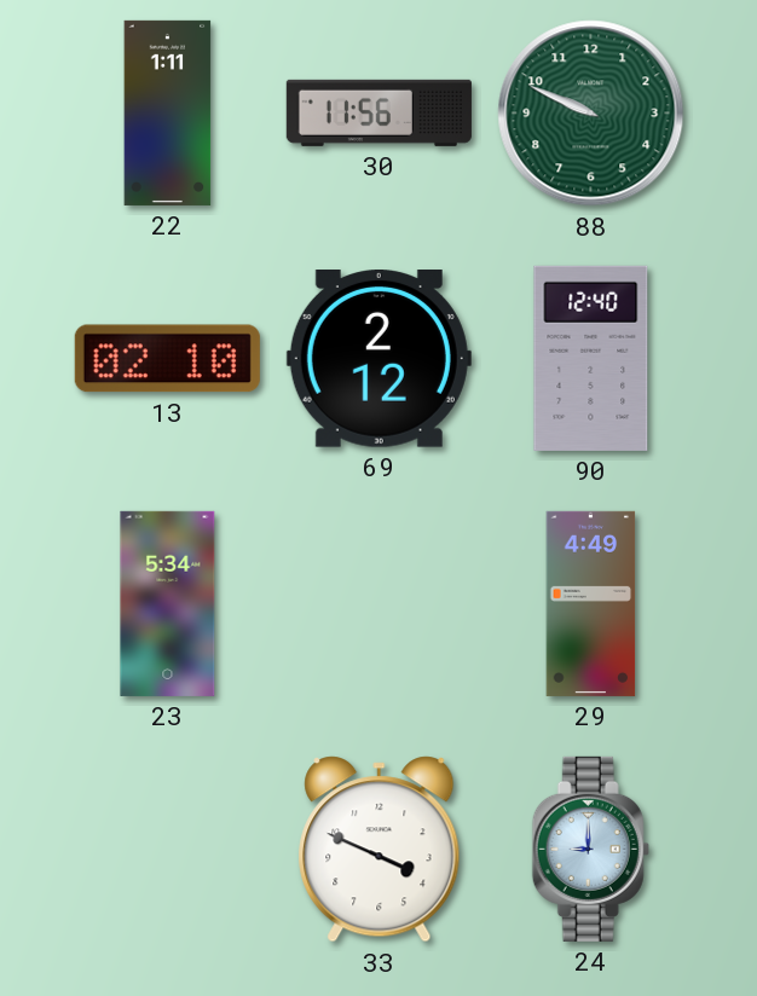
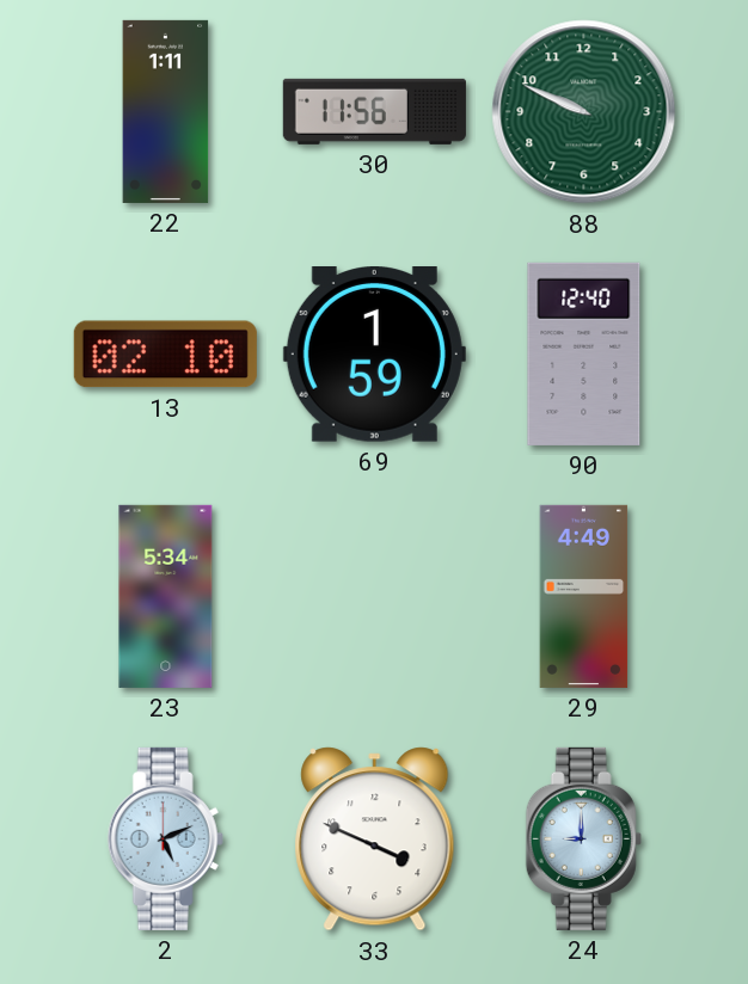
69: 2:12 -> 1:59 (374, 355)
2: none -> 5:11 (165, 838)
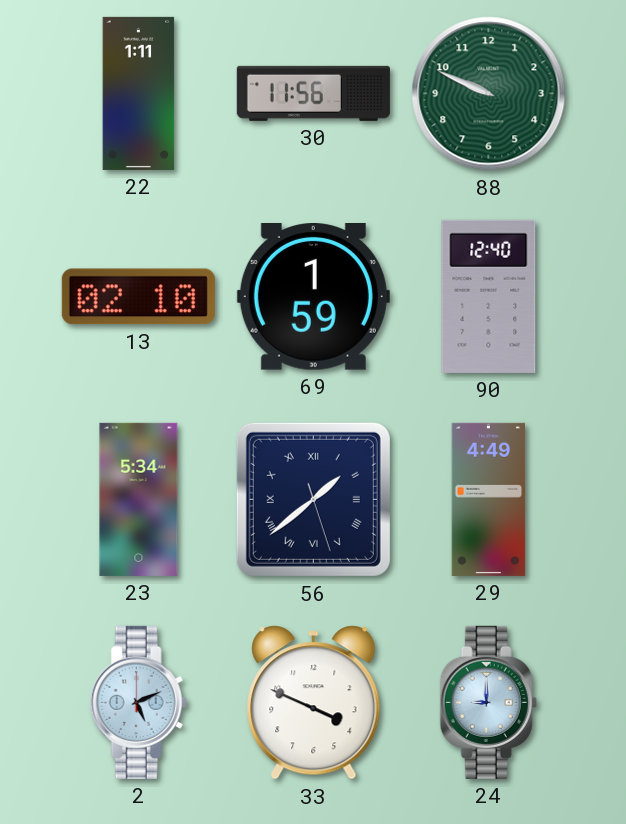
56: none -> 1:38 (313, 499)
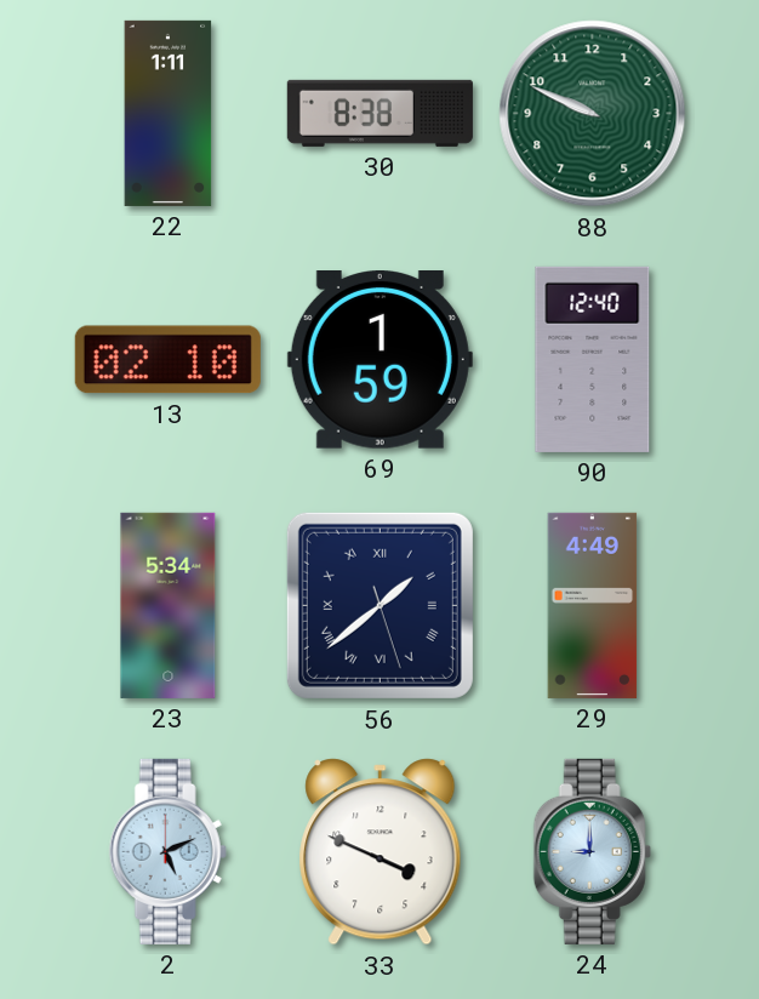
30: 11:56 -> 8:38 (379, 113)
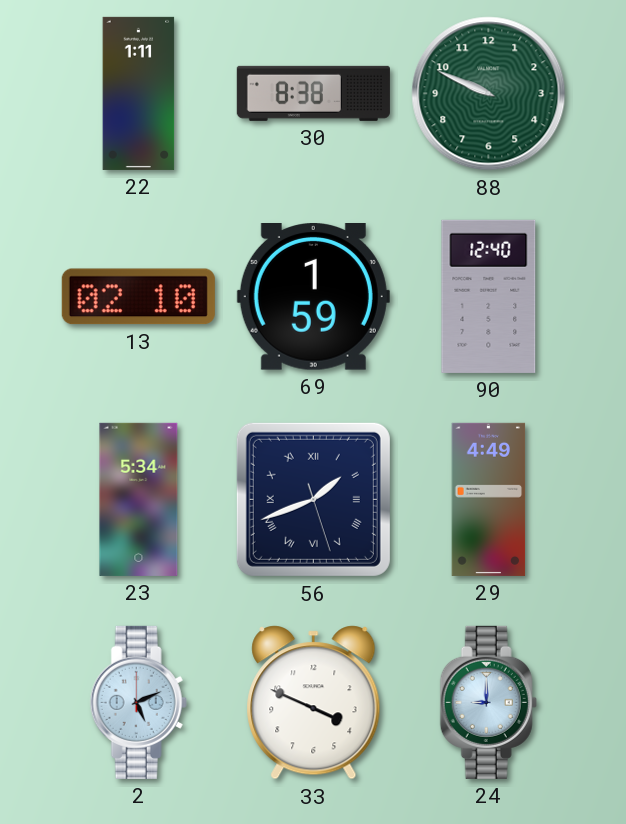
56: 1:38 -> 1:41 (313, 499)
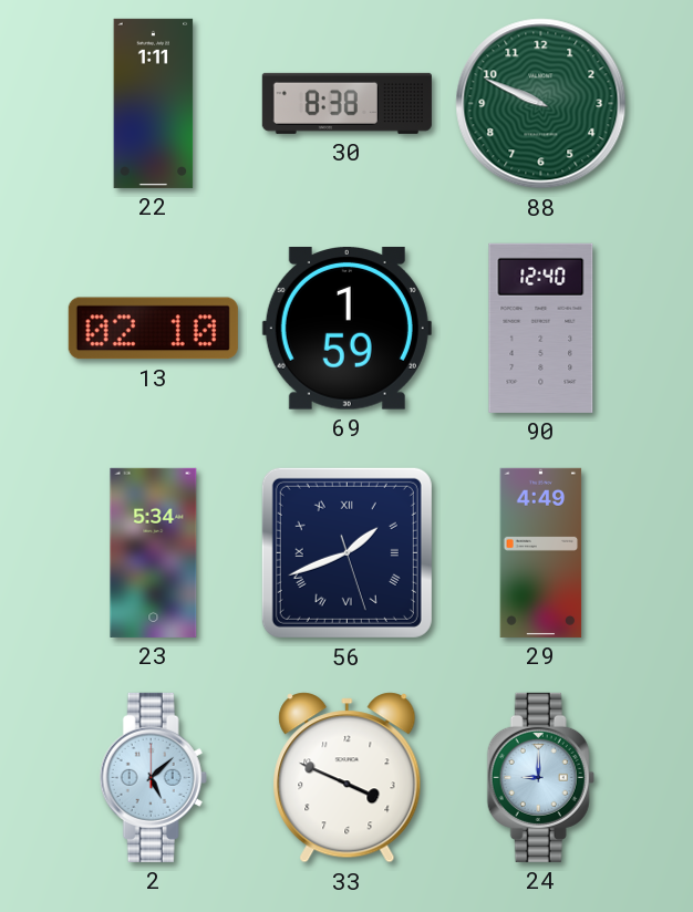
2: 5:11 -> 5:08 (153, 777)
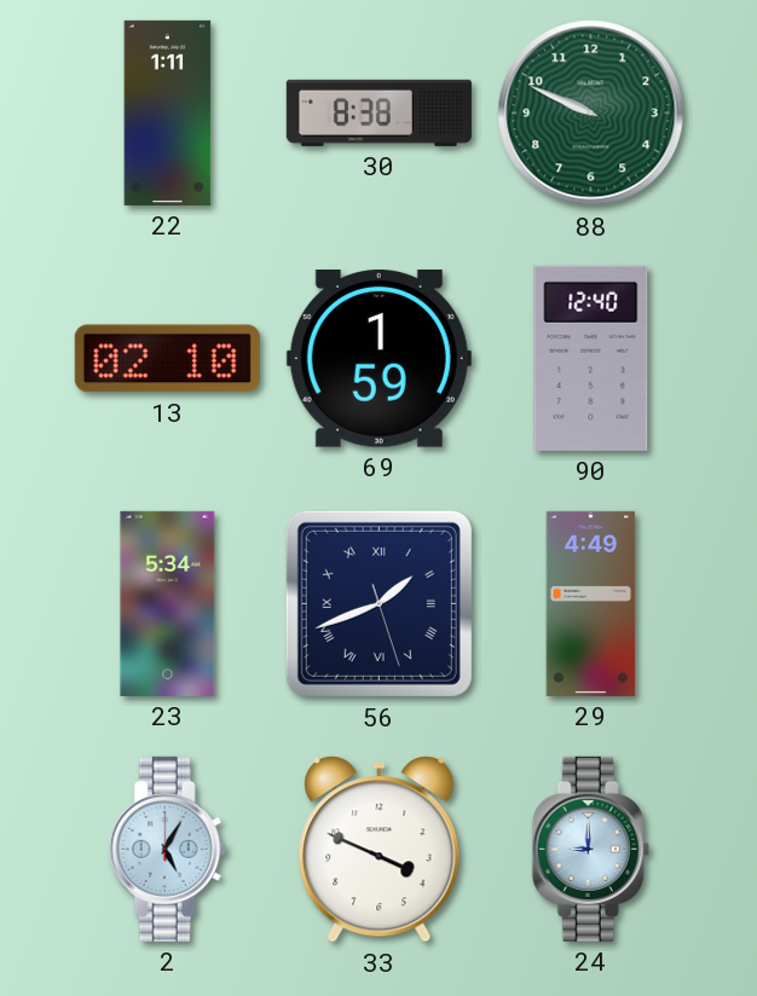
2: 5:08 -> 5:05 (167, 849)
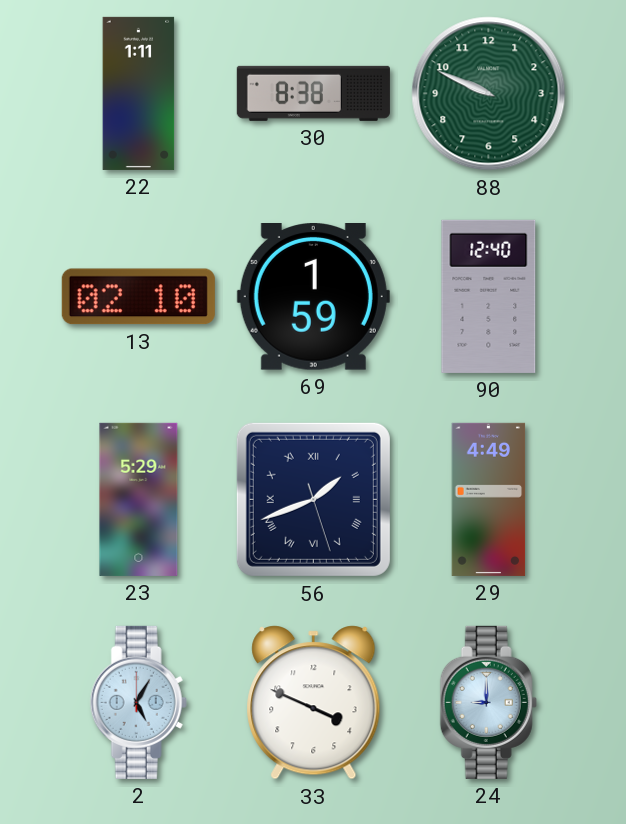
23: 5:34 -> 5:29 (139, 499)
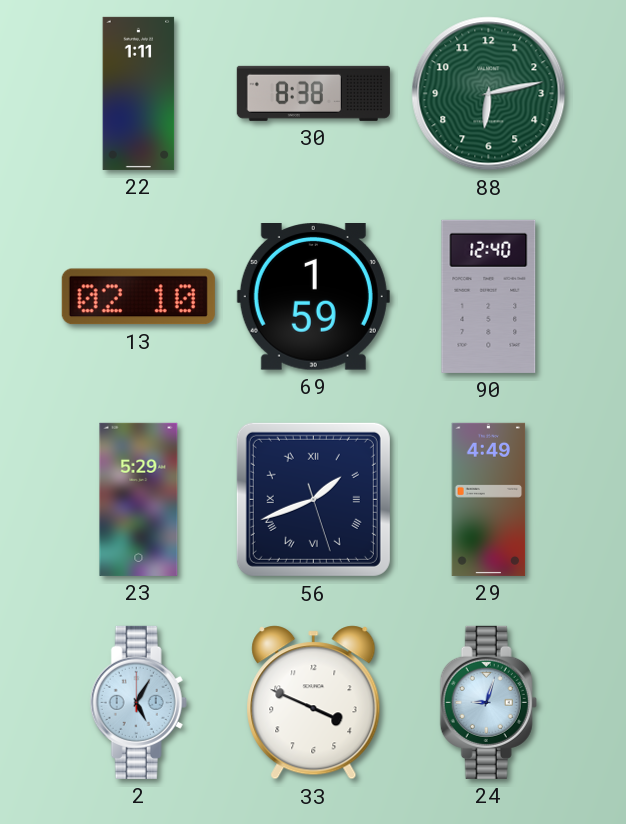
88: 9:49 -> 6:13 (489, 94)
24: 9:00 -> 9:03 (488, 702)
